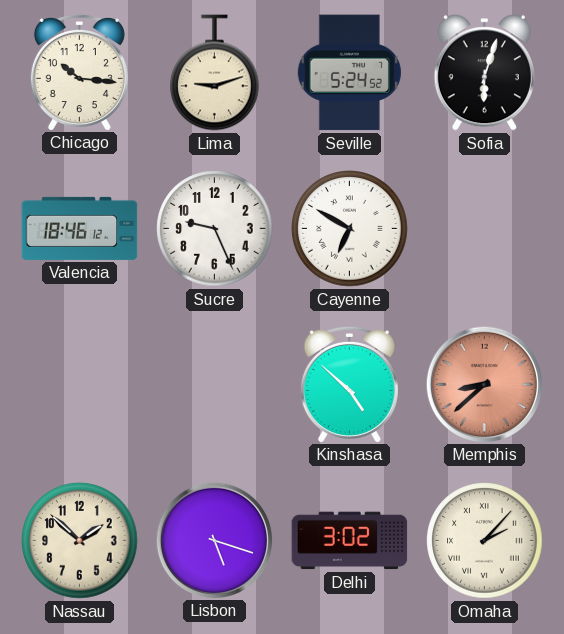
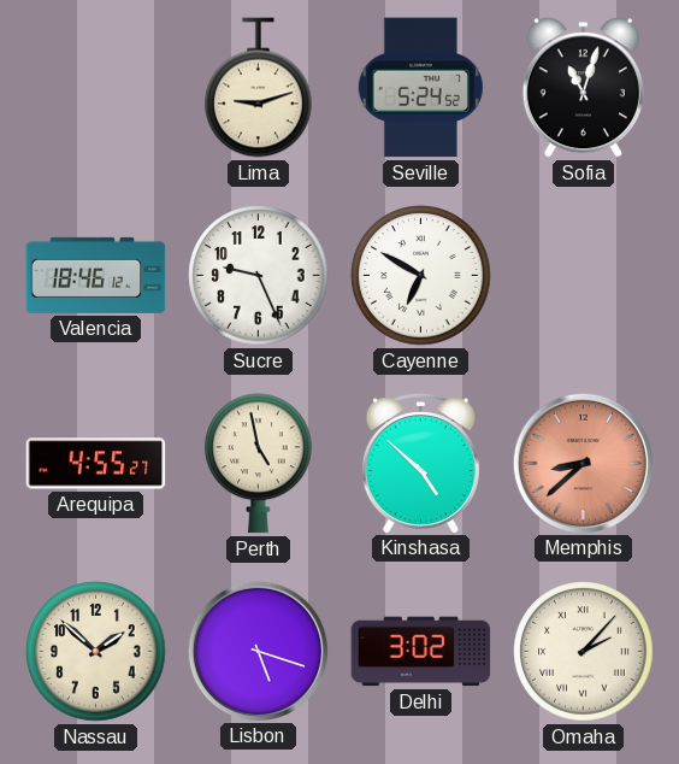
Chicago: 10:16 -> none (79, 72)
Sofia: 6:03 -> 11:03 (583, 88)
Arequipa: none -> 4:55 (96, 464)
Perth: none -> 4:58 (259, 464)
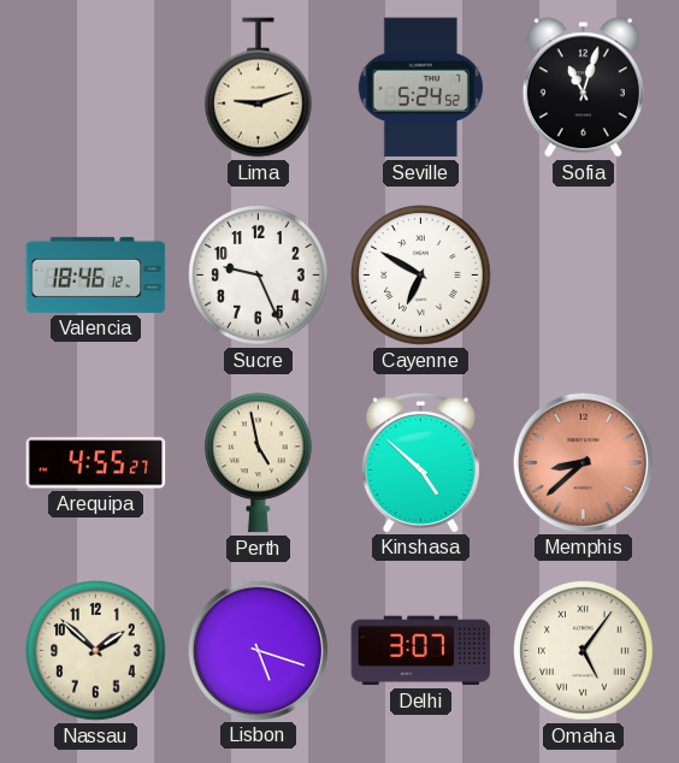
Delhi: 3:02 -> 3:07 (421, 651)
Omaha: 2:07 -> 5:06 (584, 651)
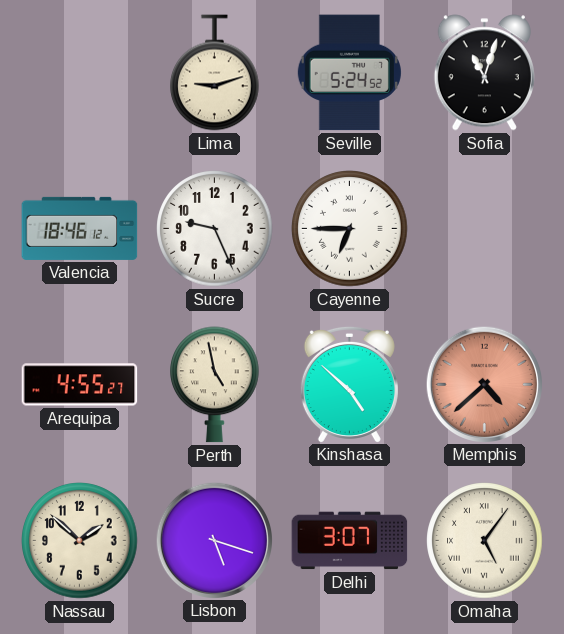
Cayenne: 6:50 -> 6:45 (350, 229)
Memphis: 8:38 -> 4:38 (484, 384)
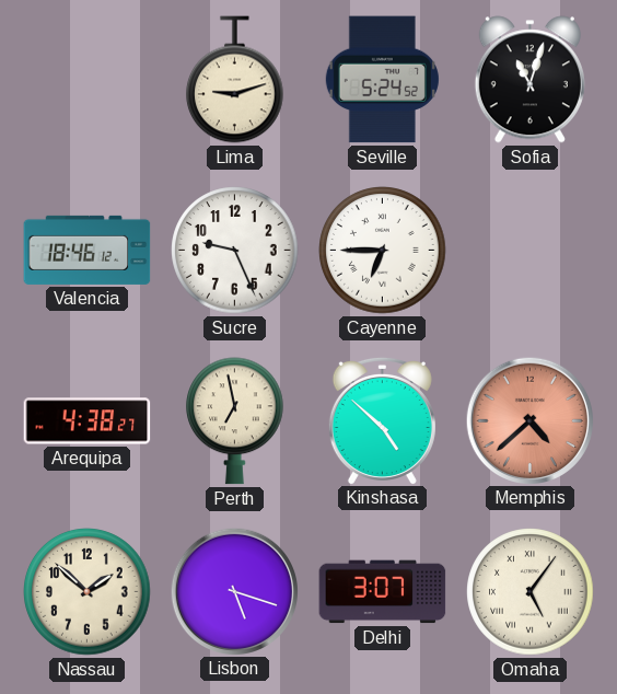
Arequipa: 4:55 -> 4:38 (88, 421)
Perth: 4:58 -> 6:58 (235, 421)
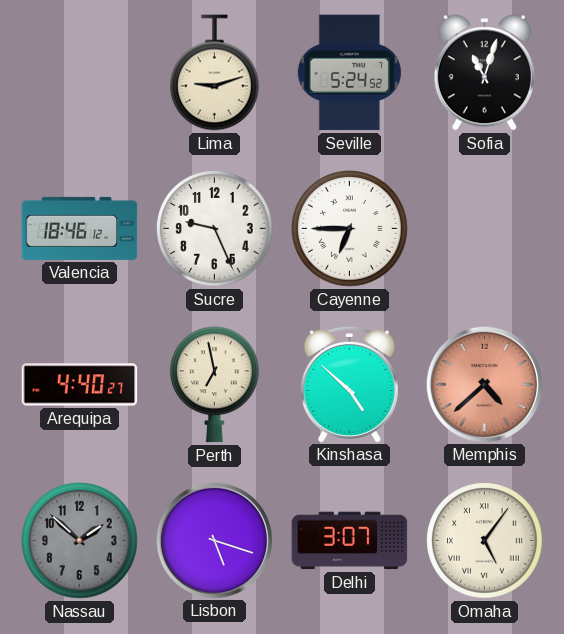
Arequipa: 4:38 -> 4:40 (80, 385)
Nassau dial: cream -> grey (80, 541)
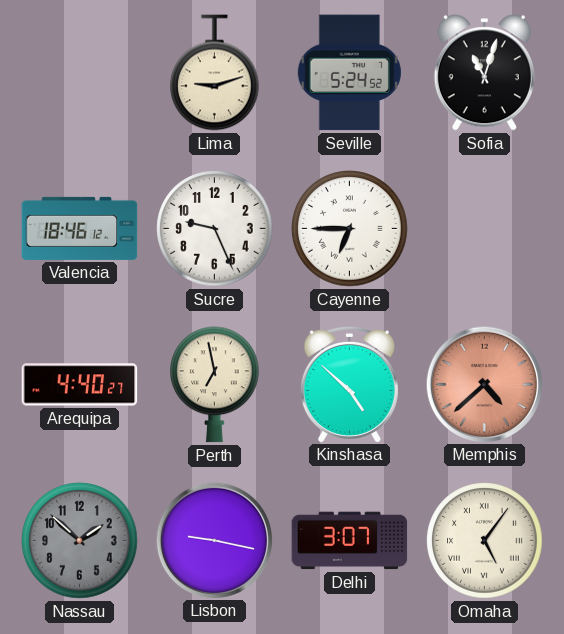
Lisbon: 5:18 -> 9:17 (214, 540)
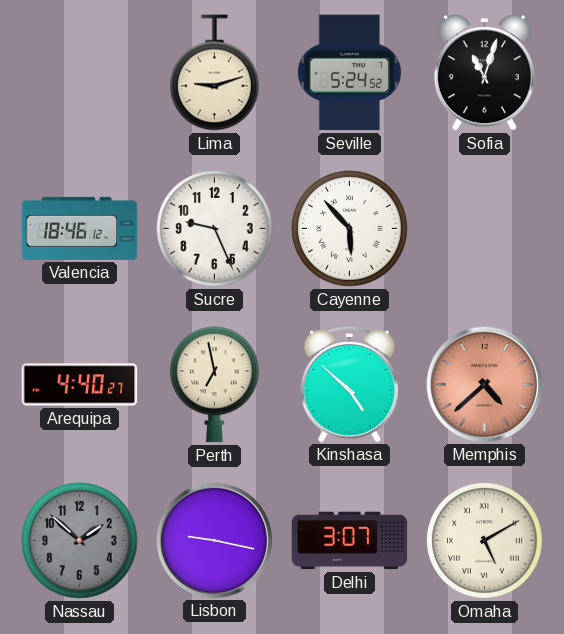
Cayenne: 6:45 -> 5:53 (350, 229)
Omaha: 5:06 -> 5:10 (485, 541)
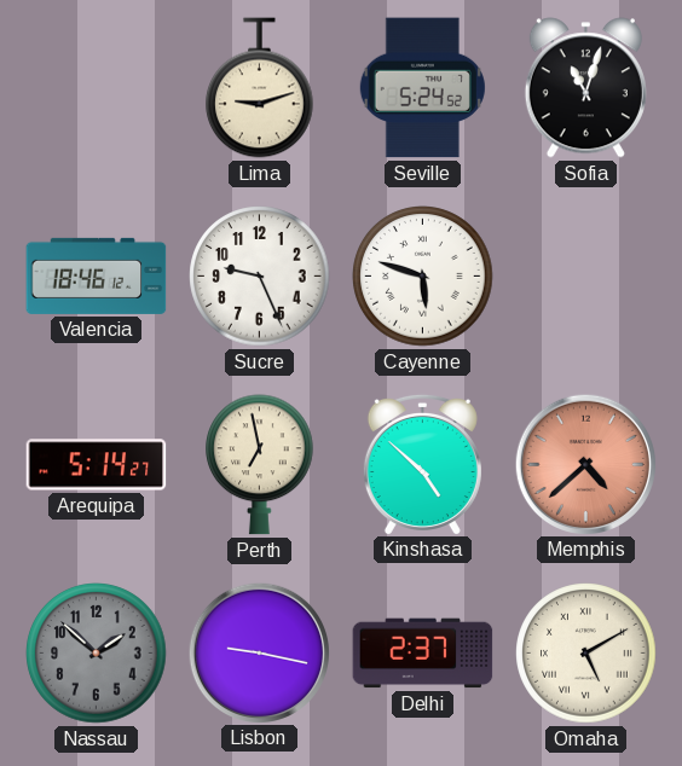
Cayenne: 5:53 -> 5:48 (423, 277)
Arequipa: 4:40 -> 5:14 (97, 465)
Delhi: 3:07 -> 2:37 (423, 654)
